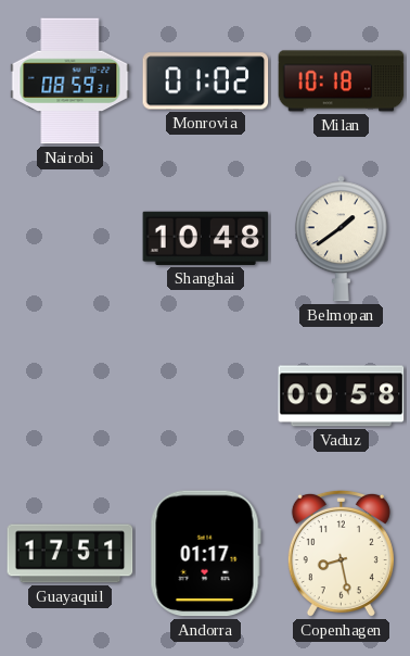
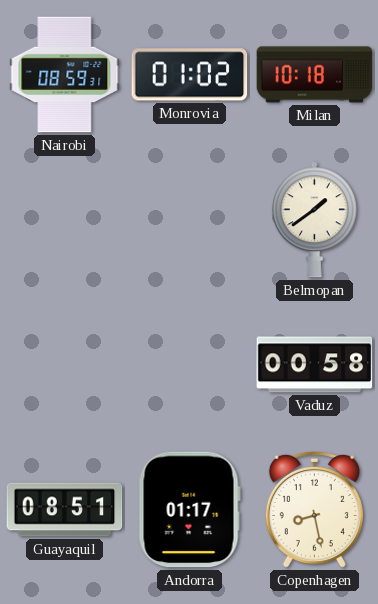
Shanghai: 10:48 -> none (206, 238)
Guayaquil: 17:51 -> 08:51 (65, 510)
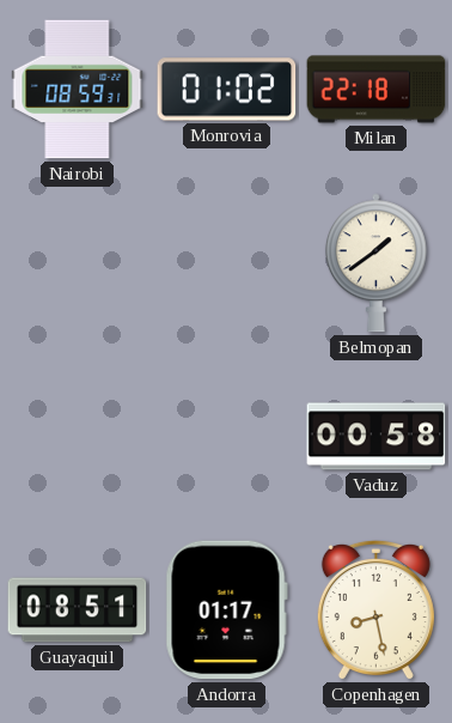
Milan: 10:18 -> 22:18 (377, 90)
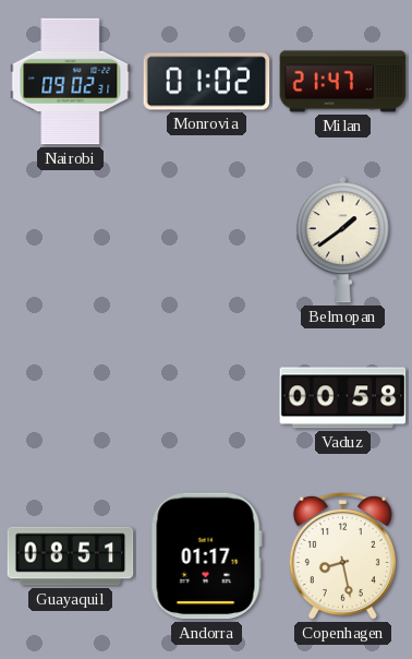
Nairobi: 08:59 -> 09:02 (71, 82)
Milan: 22:18 -> 21:47 (343, 82)
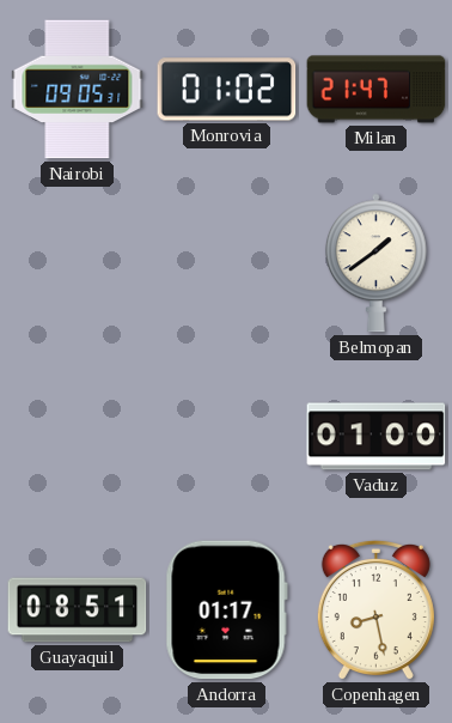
Nairobi: 09:02 -> 09:05 (78, 90)
Vaduz: 00:58 -> 01:00 (377, 437)
